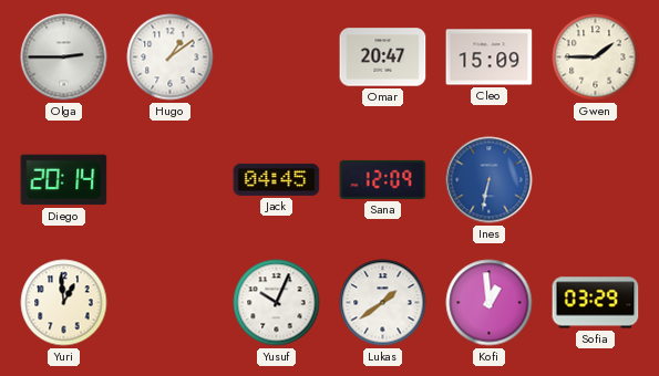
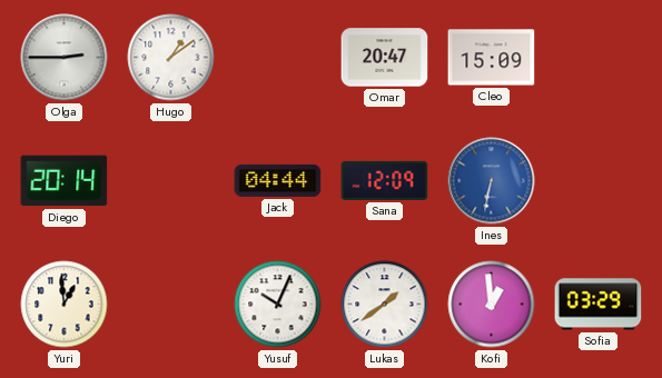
Gwen: 1:45 -> none (596, 58)
Jack: 04:45 -> 04:44 (278, 180)
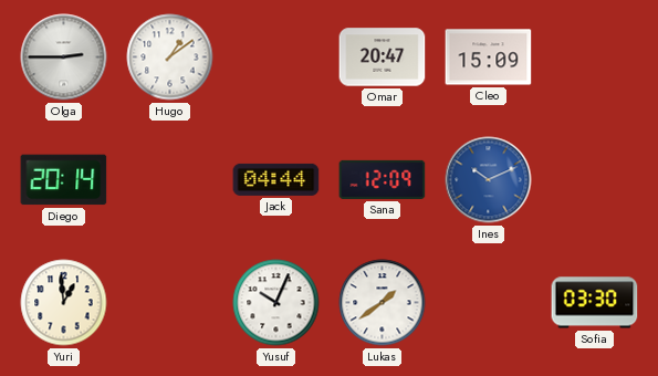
Ines: 6:32 -> 10:11 (489, 180)
Kofi: 12:59 -> none (492, 305)
Sofia: 03:29 -> 03:30 (595, 303)
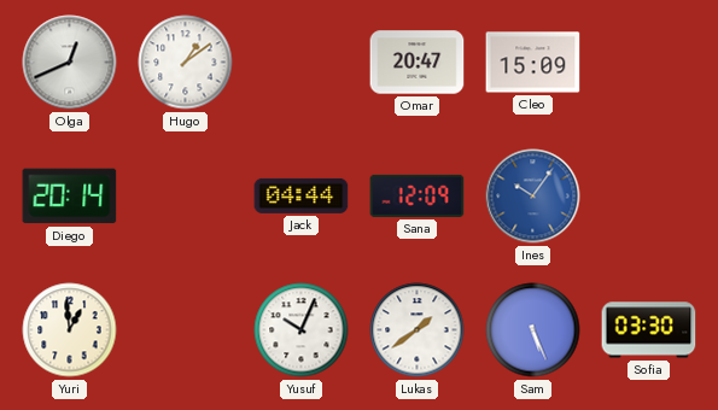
Olga: 2:45 -> 12:41 (70, 63)
Ines: 10:11 -> 10:06 (533, 197)
Sam: none -> 5:26 (533, 330)
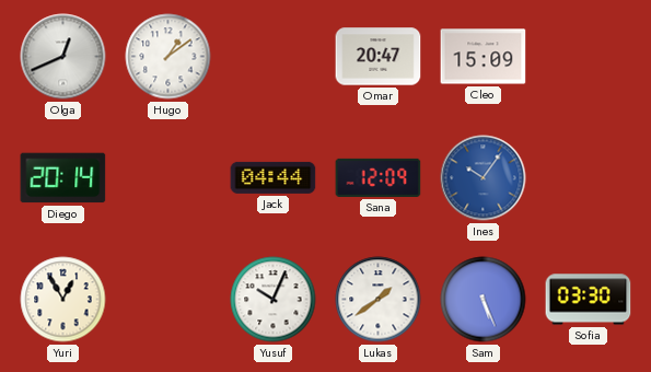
Yuri: 12:59 -> 12:55 (63, 300)
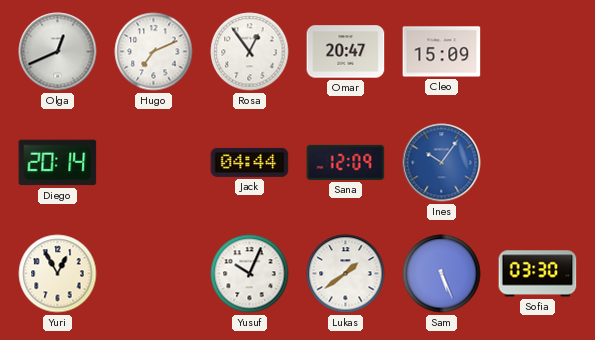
Hugo: 1:09 -> 7:11 (154, 52)
Rosa: none -> 12:54 (250, 52)
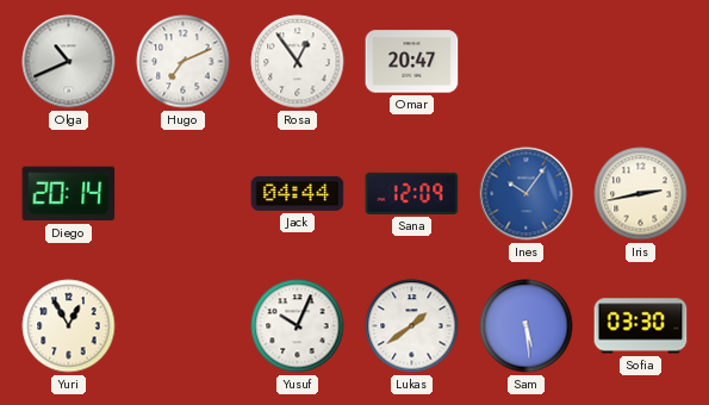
Olga: 12:41 -> 10:41 (69, 62)
Cleo: 15:09 -> none (442, 52)
Iris: none -> 2:43 (641, 194)
Sam: 5:26 -> 5:29 (527, 326)
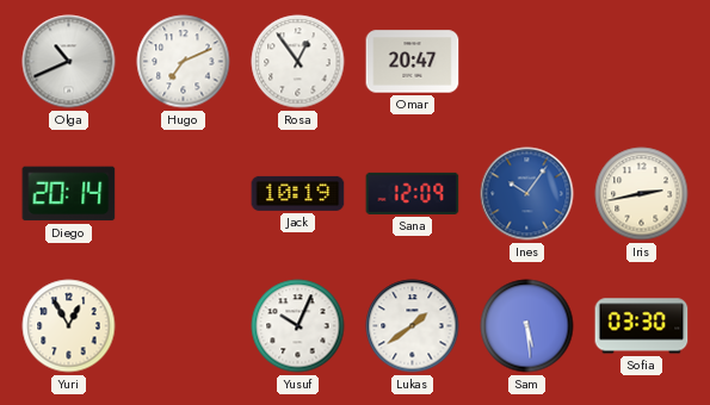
Jack: 04:44 -> 10:19 (298, 193)
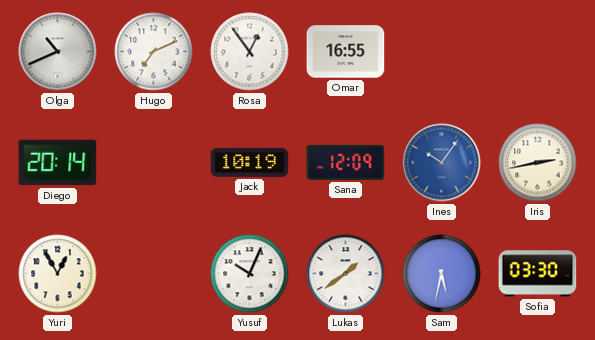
Omar: 20:47 -> 16:55 (346, 52)
Sam: 5:29 -> 5:32 (442, 274)
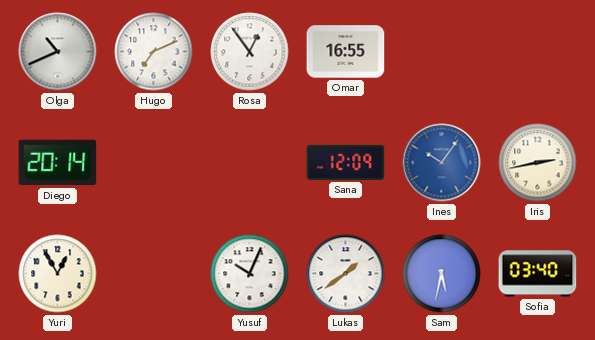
Jack: 10:19 -> none (250, 162)
Sofia: 03:30 -> 03:40 (538, 274)
